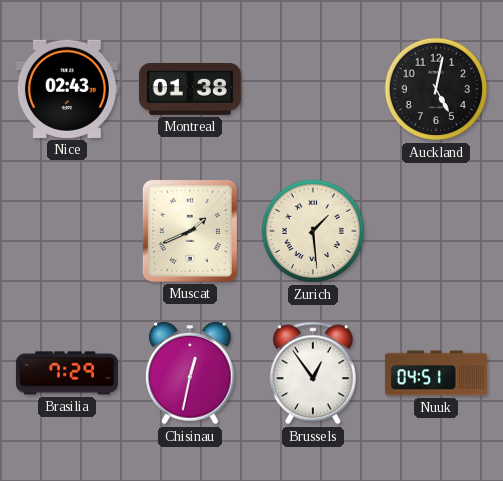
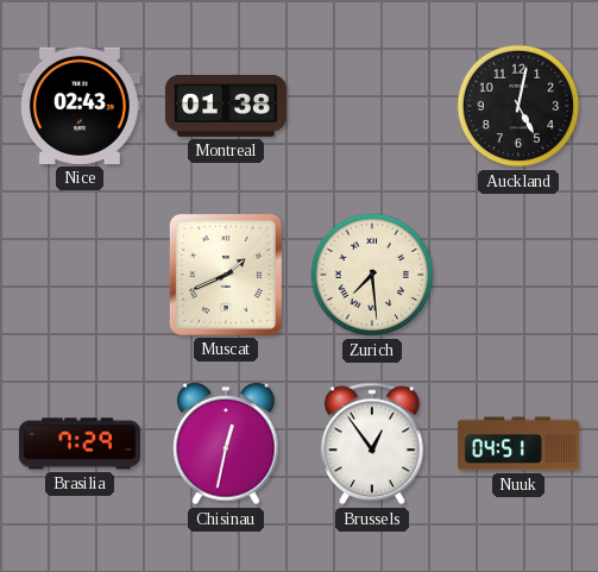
Zurich: 1:29 -> 7:29 (372, 275)
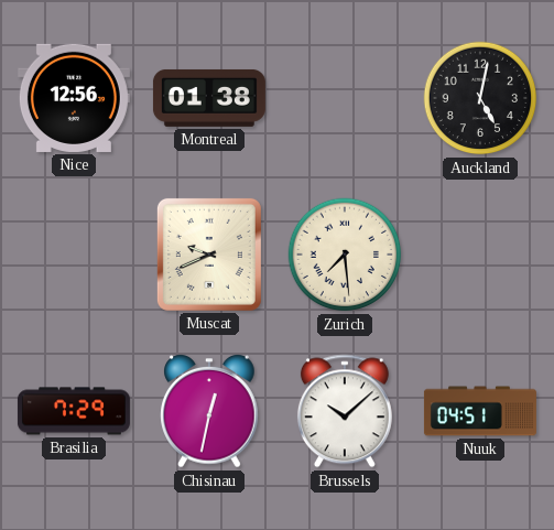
Nice: 02:43 -> 12:56 (74, 98)
Muscat: 1:41 -> 9:41 (209, 255)
Brussels: 12:54 -> 10:08 (345, 411)
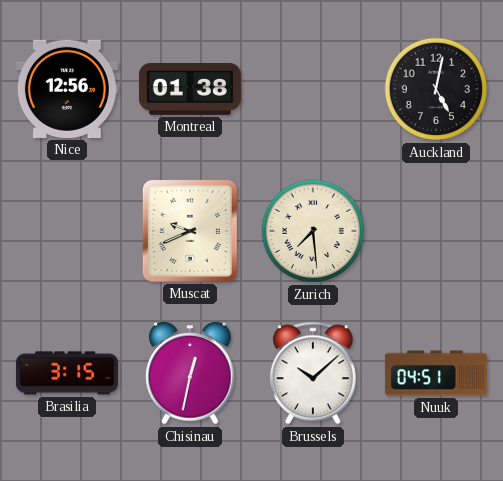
Brasilia: 7:29 -> 3:15 (67, 373)
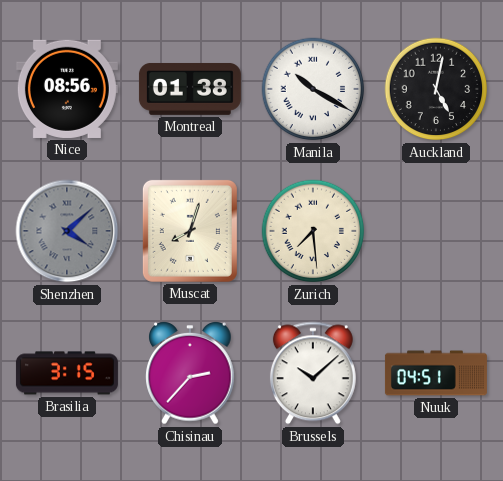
Nice: 12:56 -> 08:56 (67, 89)
Manila: none -> 10:20 (313, 89)
Shenzhen: none -> 4:08 (67, 231)
Muscat: 9:41 -> 8:03 (190, 231)
Chisinau: 12:32 -> 2:37 (190, 374)
